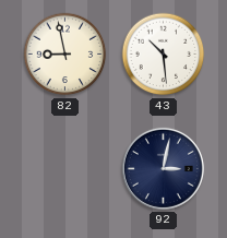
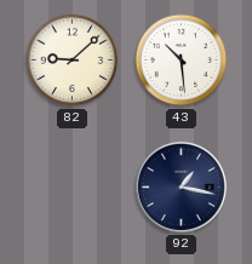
82: 8:58 -> 9:08 (73, 61)
92: 3:02 -> 1:17 (181, 186)
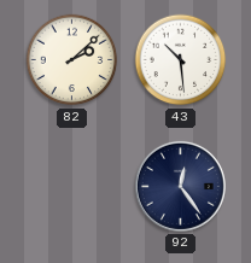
82: 9:08 -> 2:08 (72, 60)
92: 1:17 -> 12:24 (180, 186)
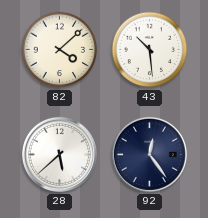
82: 2:08 -> 4:08 (60, 50)
28: none -> 5:38 (59, 154)
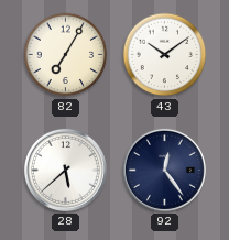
82: 4:08 -> 7:05 (66, 55)
43: 10:29 -> 10:09 (165, 55)
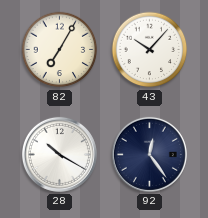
43: 10:09 -> 10:07 (150, 50)
28: 5:38 -> 10:20 (59, 154)
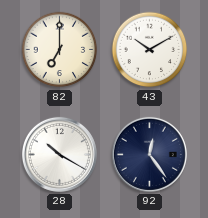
82: 7:05 -> 7:00 (60, 50)
43: 10:07 -> 10:10 (150, 50)
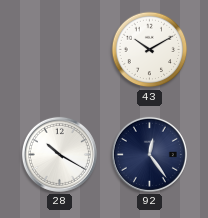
82: 7:00 -> none (60, 50)
